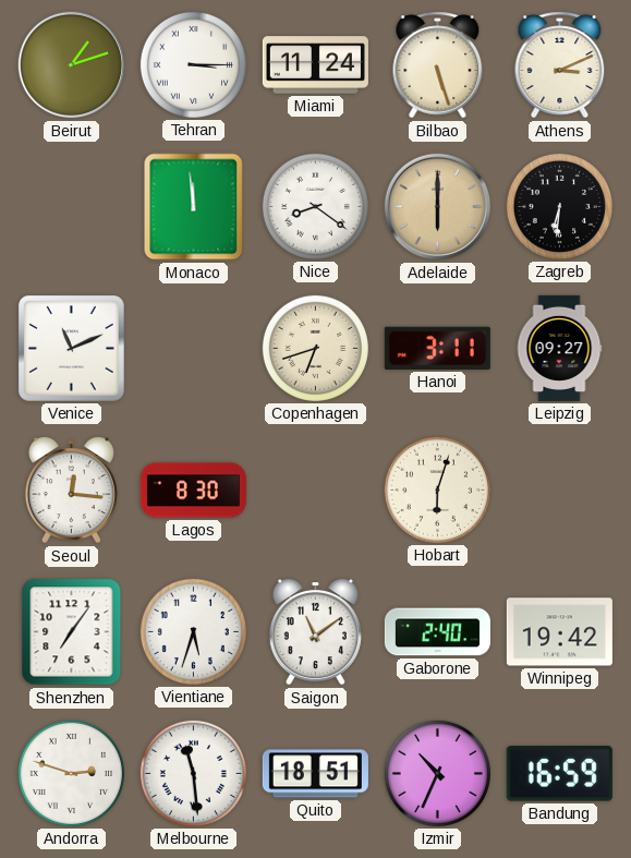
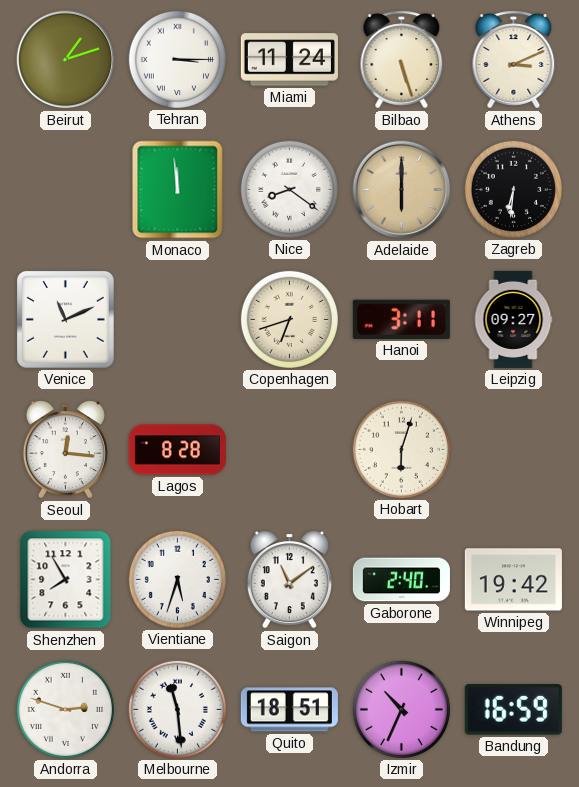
Lagos: 8:30 -> 8:28 (177, 450)
Shenzhen: 7:06 -> 7:55 (66, 580)
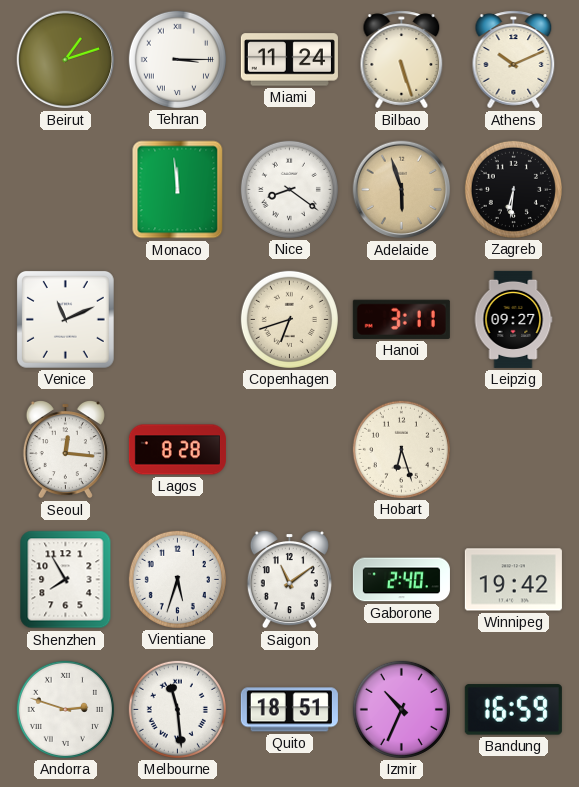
Athens: 3:11 -> 10:11 (514, 60)
Adelaide: 6:00 -> 5:57 (402, 190)
Hobart: 6:03 -> 6:27 (401, 449)
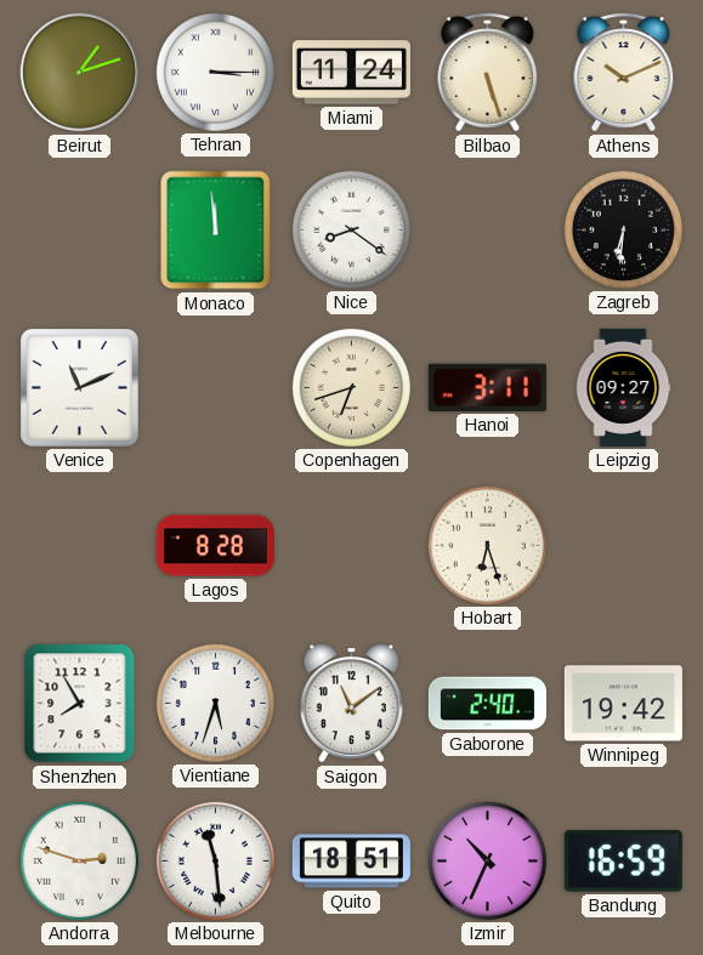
Adelaide: 5:57 -> none (402, 190)
Seoul: 12:16 -> none (65, 450)
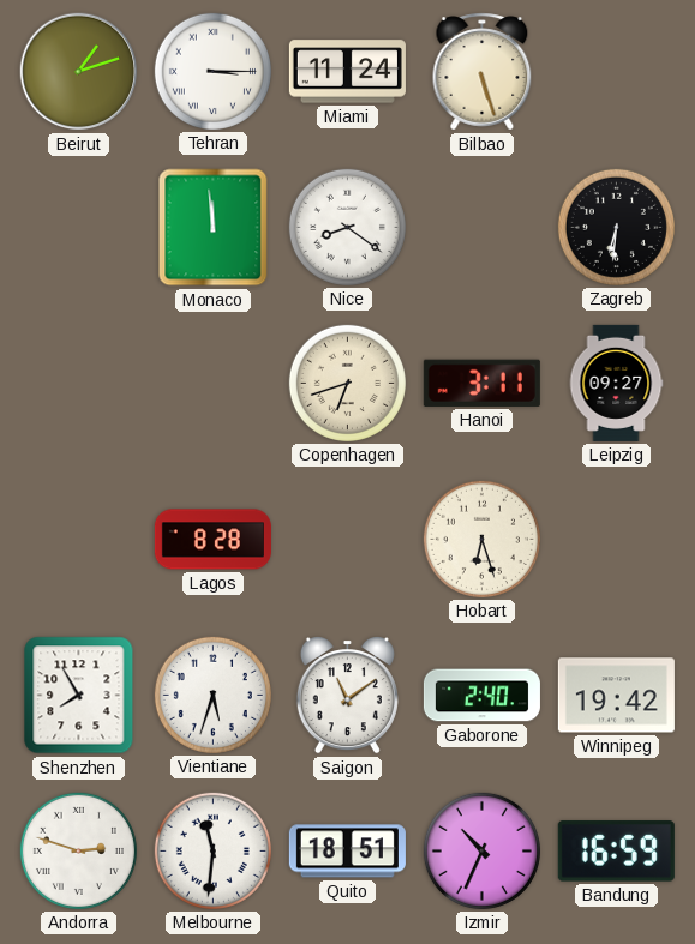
Athens: 10:11 -> none (624, 73)
Venice: 11:11 -> none (79, 387)
Melbourne: 11:29 -> 11:31 (212, 850)
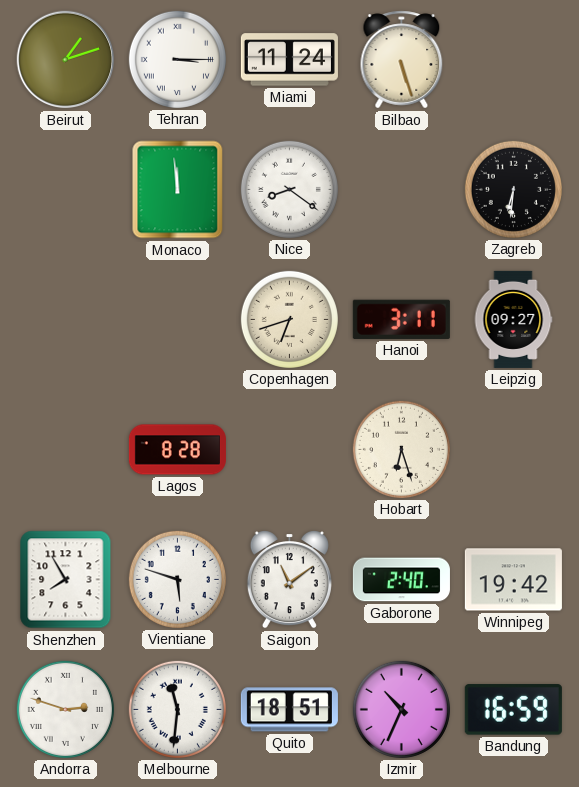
Vientiane: 5:33 -> 5:48 (177, 579)
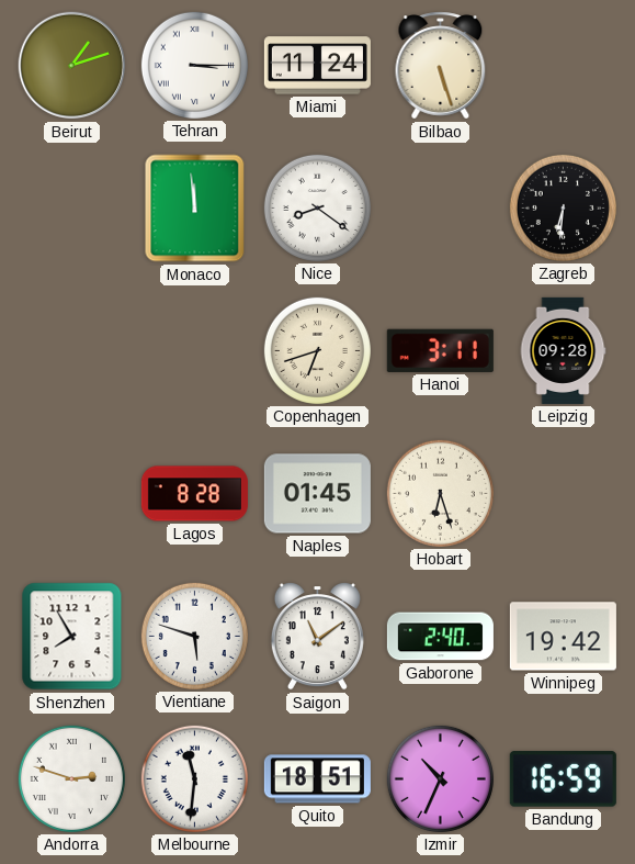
Leipzig: 09:27 -> 09:28 (563, 350)
Naples: none -> 01:45 (317, 494)
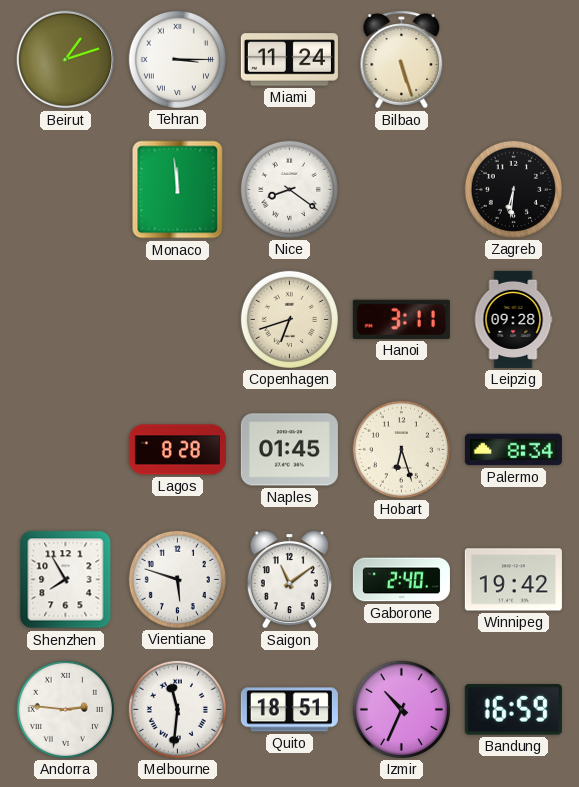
Palermo: none -> 8:34 (513, 450)
Andorra: 2:48 -> 2:46 (65, 709)
